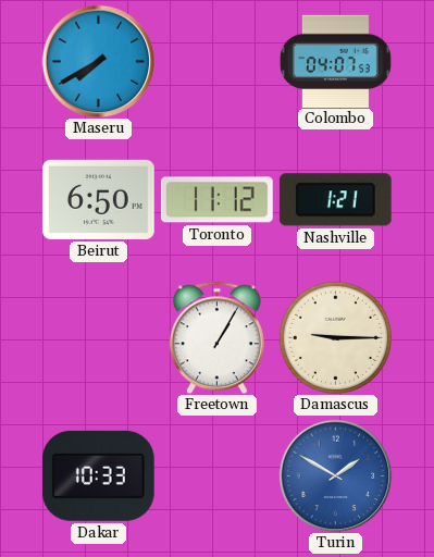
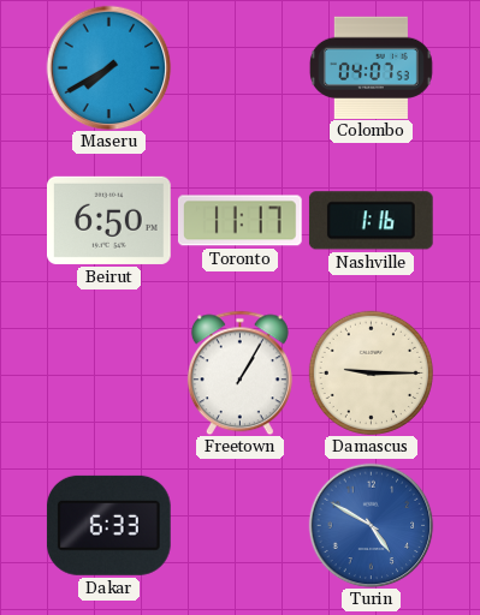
Toronto: 11:12 -> 11:17 (239, 221)
Nashville: 1:21 -> 1:16 (371, 221)
Dakar: 10:33 -> 6:33 (108, 525)
Turin: 1:50 -> 4:50 (371, 525)
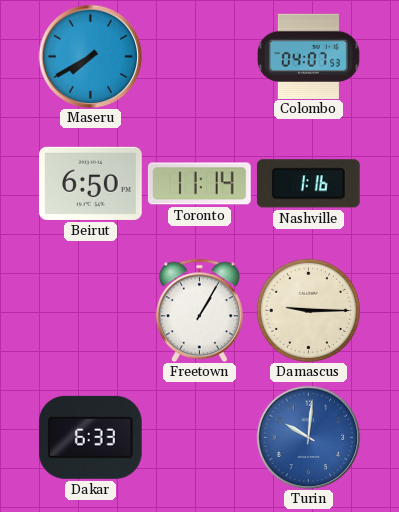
Toronto: 11:17 -> 11:14 (199, 184)
Turin: 4:50 -> 10:01 (308, 437)
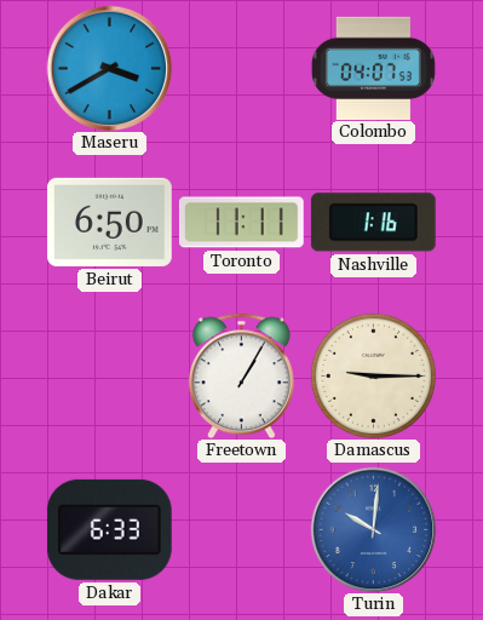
Maseru: 7:40 -> 3:40 (109, 68)
Toronto: 11:14 -> 11:11 (241, 223)
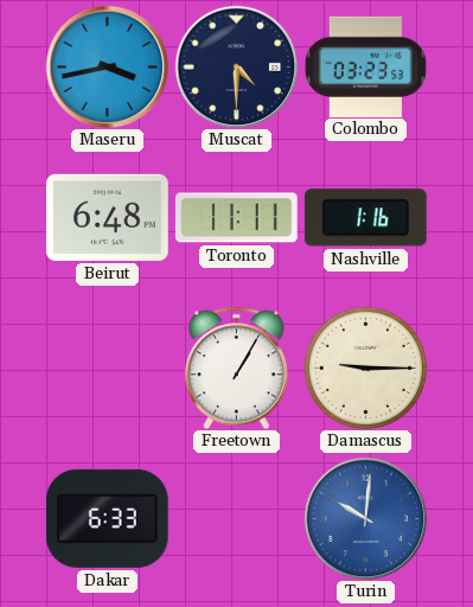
Maseru: 3:40 -> 3:43 (107, 66)
Muscat: none -> 4:30 (236, 66)
Colombo: 04:07 -> 03:23 (365, 66)
Beirut: 6:50 -> 6:48 (108, 217)
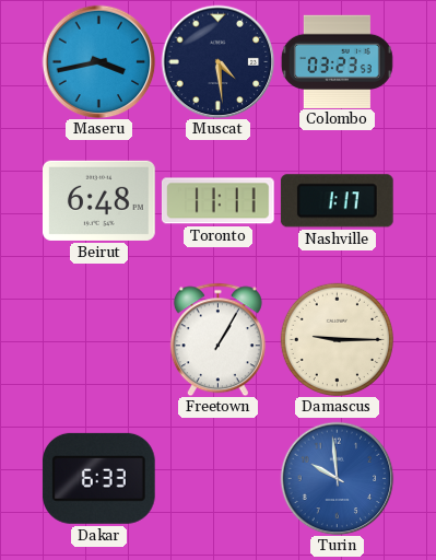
Muscat: 4:30 -> 4:29 (217, 61)
Nashville: 1:16 -> 1:17 (337, 201)
Turin: 10:01 -> 9:59 (337, 478)
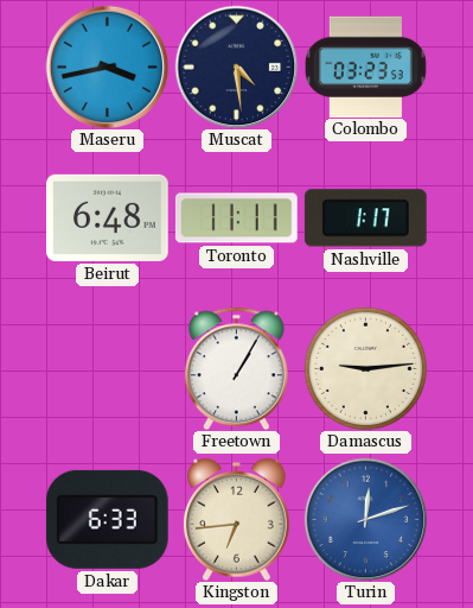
Damascus: 9:15 -> 9:14 (365, 368)
Kingston: none -> 6:44 (237, 519)
Turin: 9:59 -> 12:12 (365, 519)
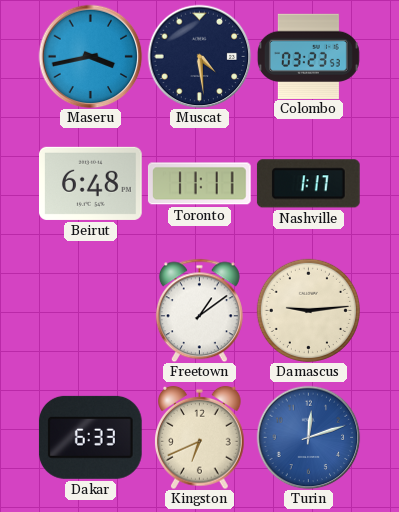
Freetown: 1:05 -> 1:09 (199, 310)
Kingston: 6:44 -> 6:41 (200, 437)
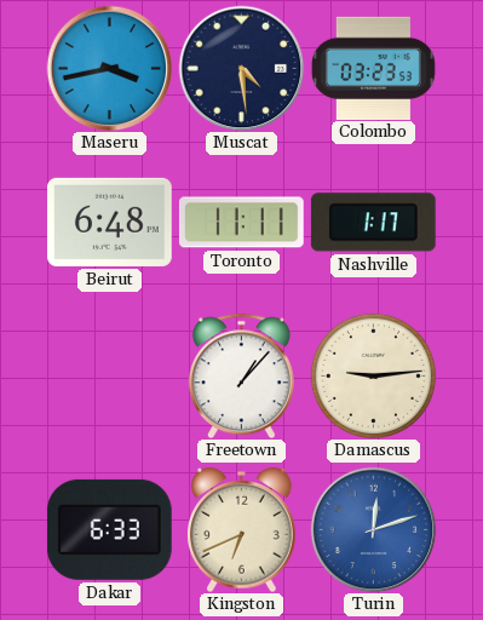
Freetown: 1:09 -> 1:07 (241, 375)
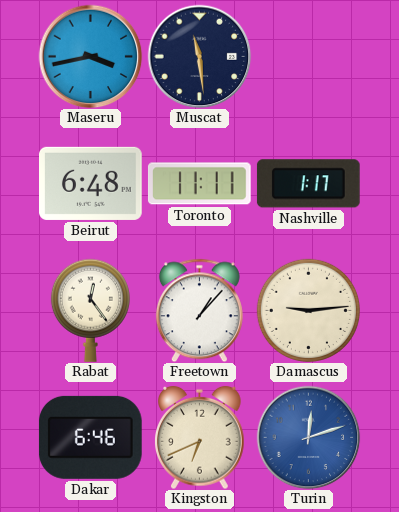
Muscat: 4:29 -> 11:29 (199, 56)
Colombo: 03:23 -> none (373, 68)
Rabat: none -> 12:24 (90, 310)
Dakar: 6:33 -> 6:46 (90, 437)
